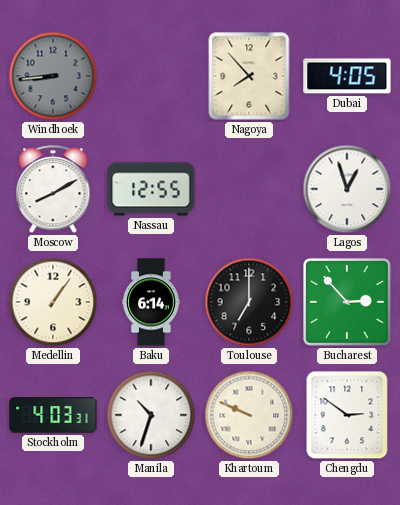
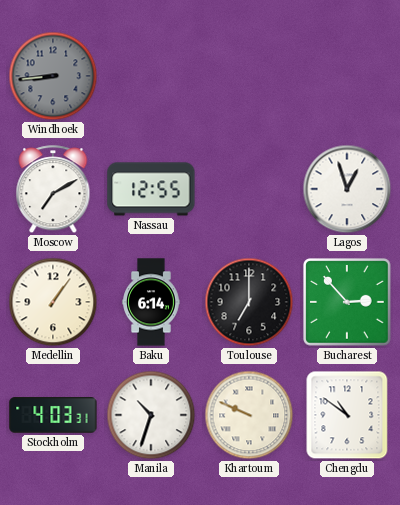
Nagoya: 7:53 -> none (249, 76)
Dubai: 4:05 -> none (347, 76)
Moscow: 8:10 -> 7:10 (53, 190)
Chengdu: 2:51 -> 10:51 (347, 415)
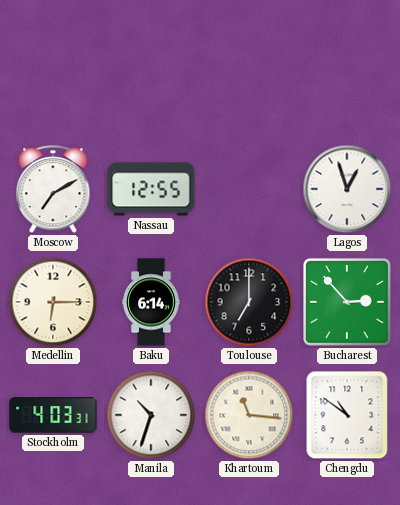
Windhoek: 8:44 -> none (53, 76)
Medellin: 1:06 -> 6:15 (53, 302)
Khartoum: 9:49 -> 11:16 (249, 415)
